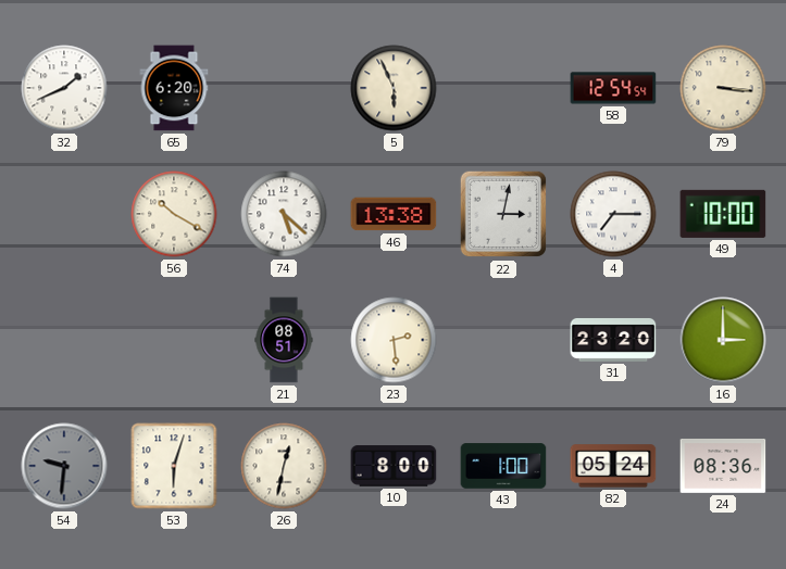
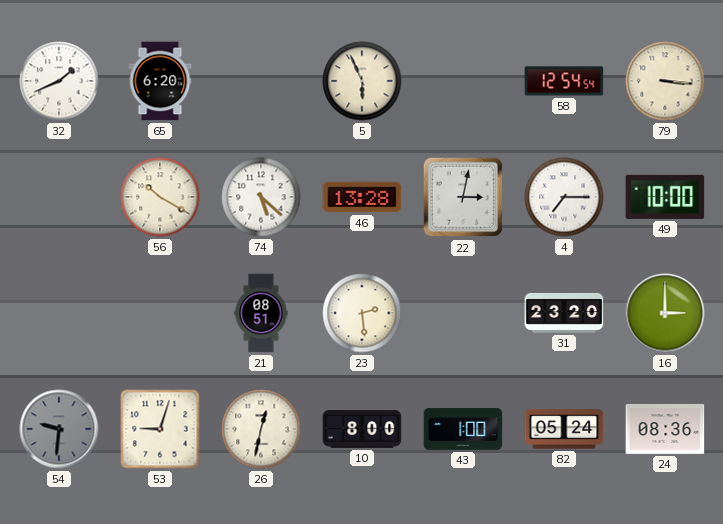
46: 13:38 -> 13:28 (362, 197)
53: 6:03 -> 9:03 (160, 429)
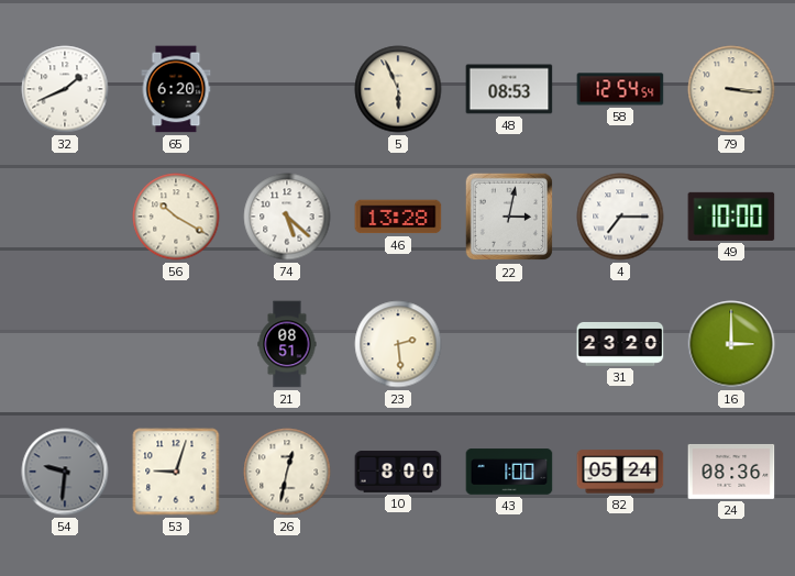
48: none -> 08:53 (509, 89)
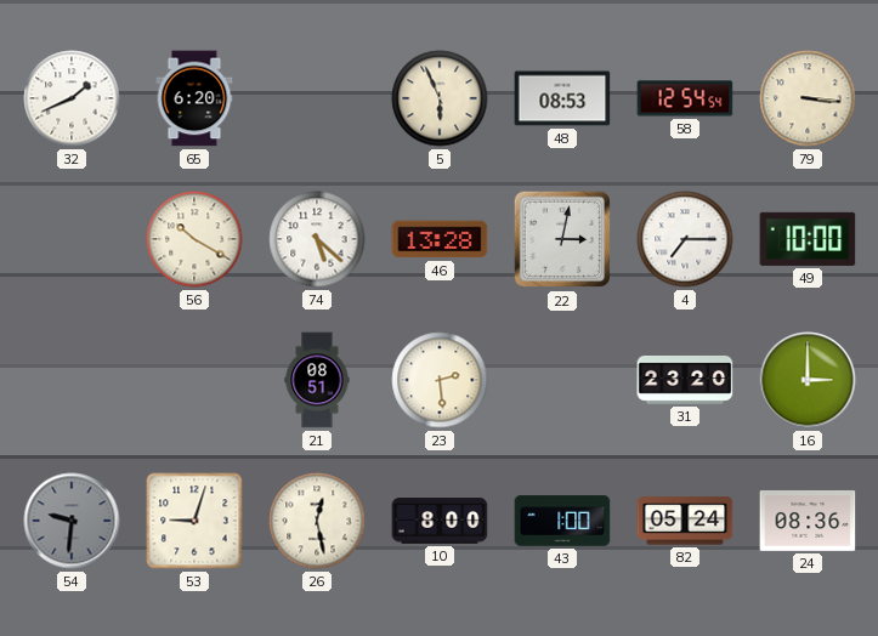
26: 12:32 -> 12:28 (317, 521)
